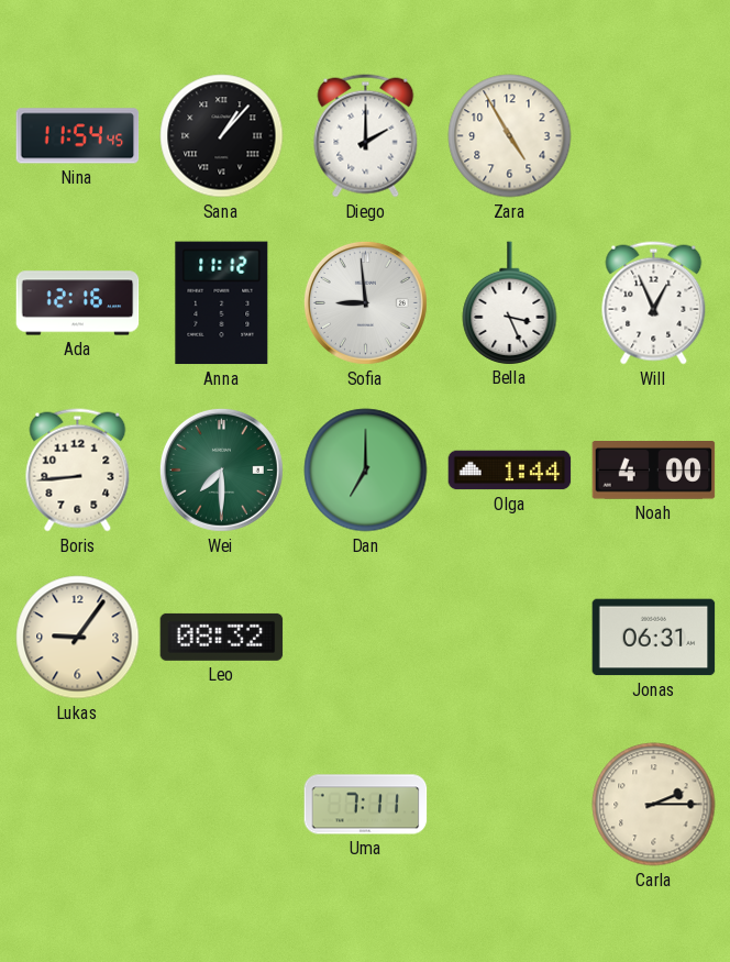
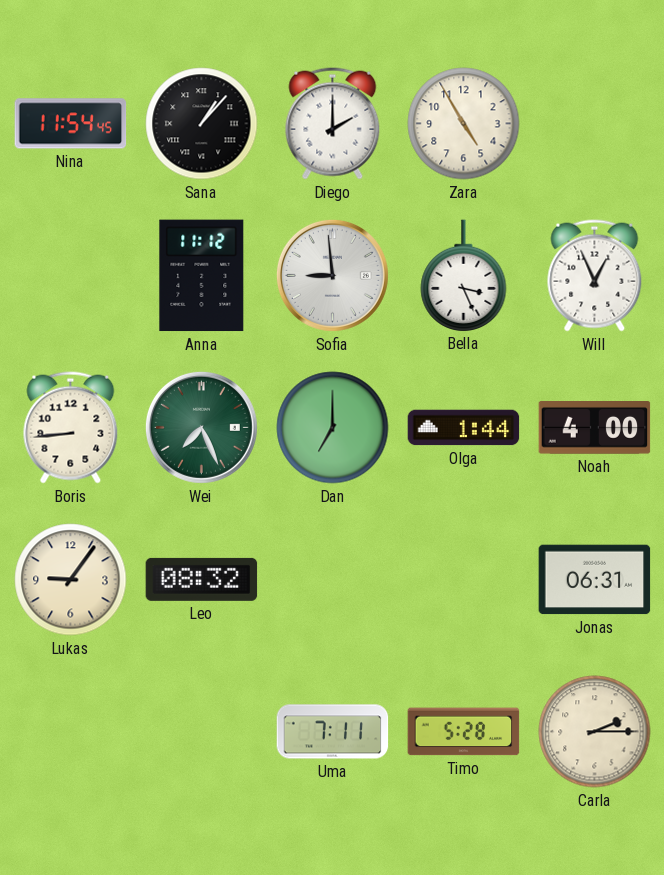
Ada: 12:16 -> none (78, 303)
Wei: 7:30 -> 7:26 (201, 427)
Timo: none -> 5:28 (464, 732)
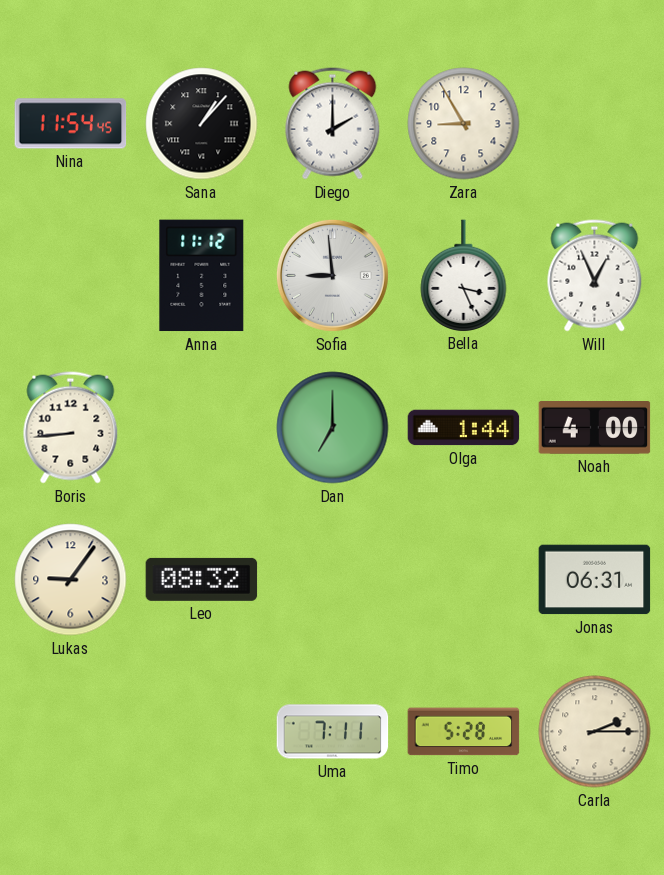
Zara: 4:55 -> 8:55 (464, 124)
Wei: 7:26 -> none (201, 427)
